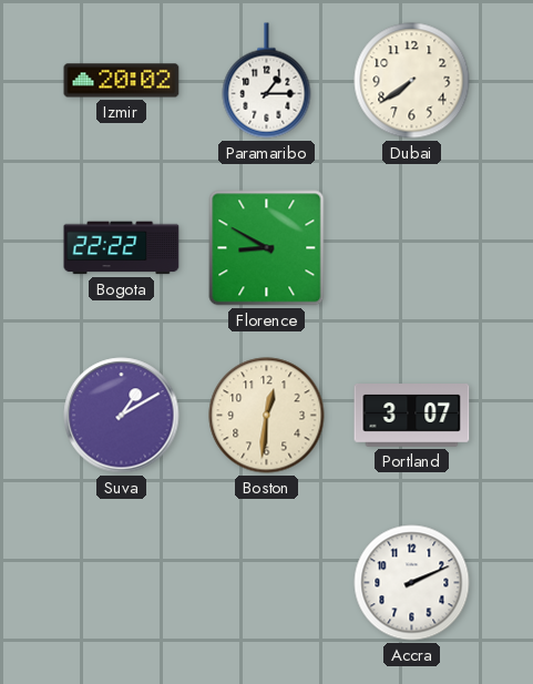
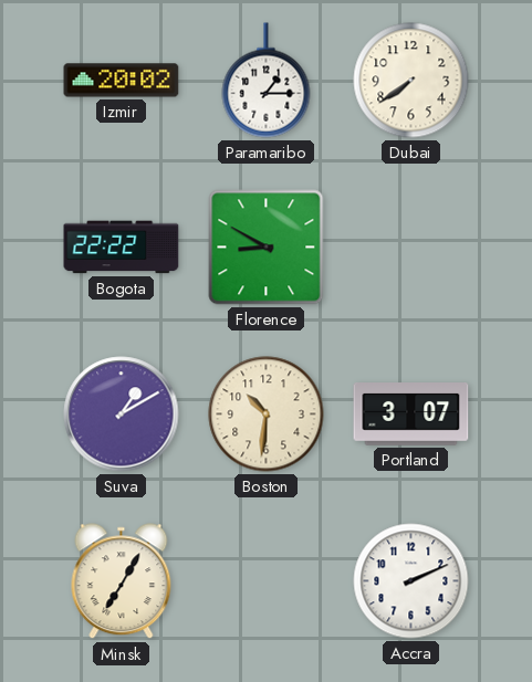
Boston: 12:31 -> 10:31 (267, 415)
Minsk: none -> 7:05 (122, 581)
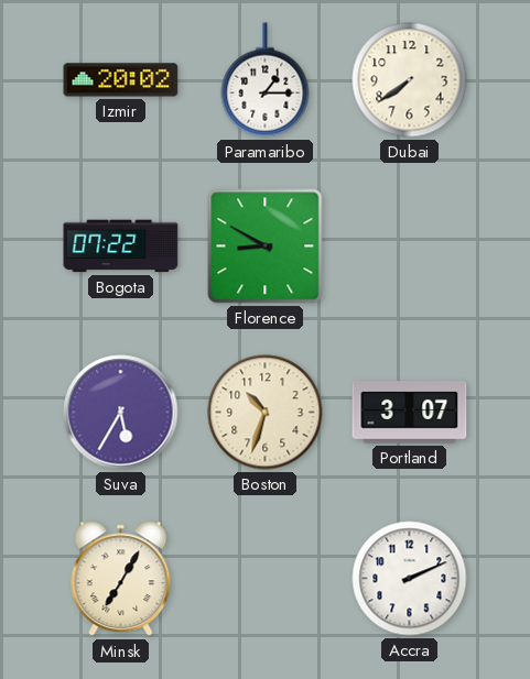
Bogota: 22:22 -> 07:22 (121, 247)
Suva: 1:10 -> 5:35 (121, 413)
Boston: 10:31 -> 10:33 (266, 413)
